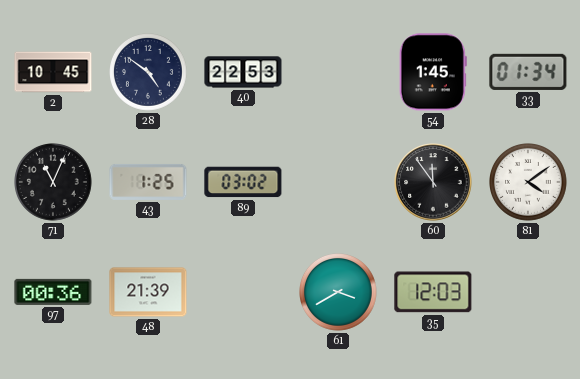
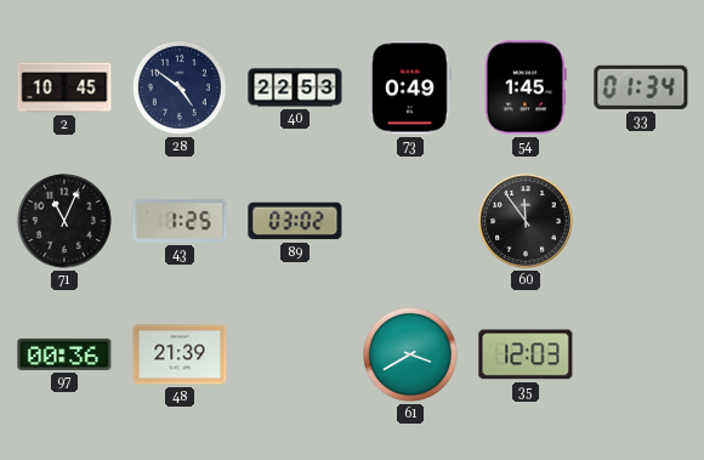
73: none -> 0:49 (410, 87)
81: 4:09 -> none (529, 183)
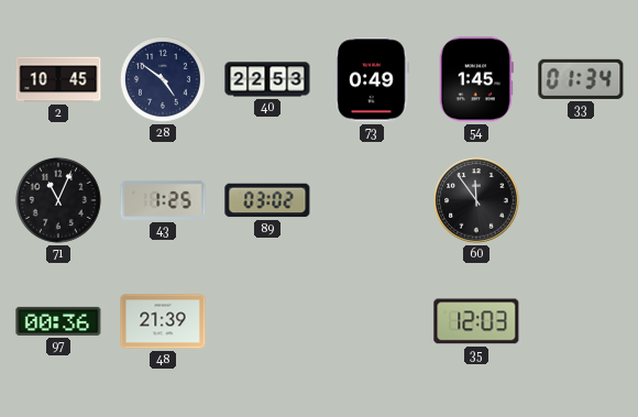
61: 3:40 -> none (411, 356)
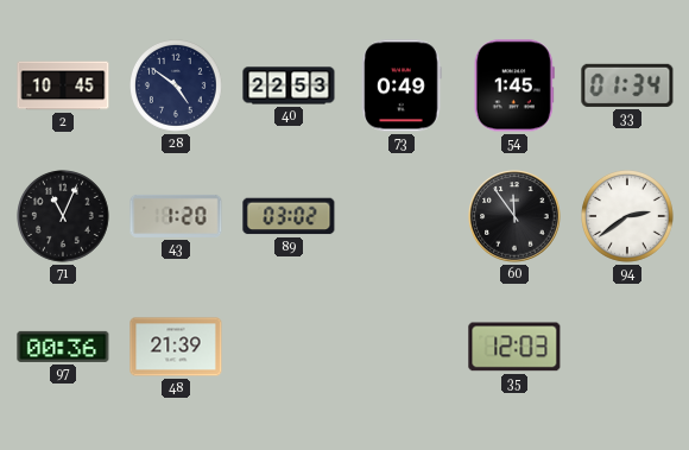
43: 1:25 -> 1:20 (176, 216)
94: none -> 2:39 (628, 217)
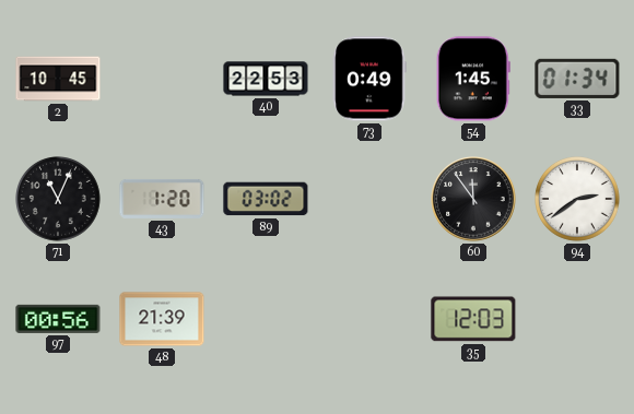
28: 4:51 -> none (177, 87)
97: 00:36 -> 00:56 (58, 319)
